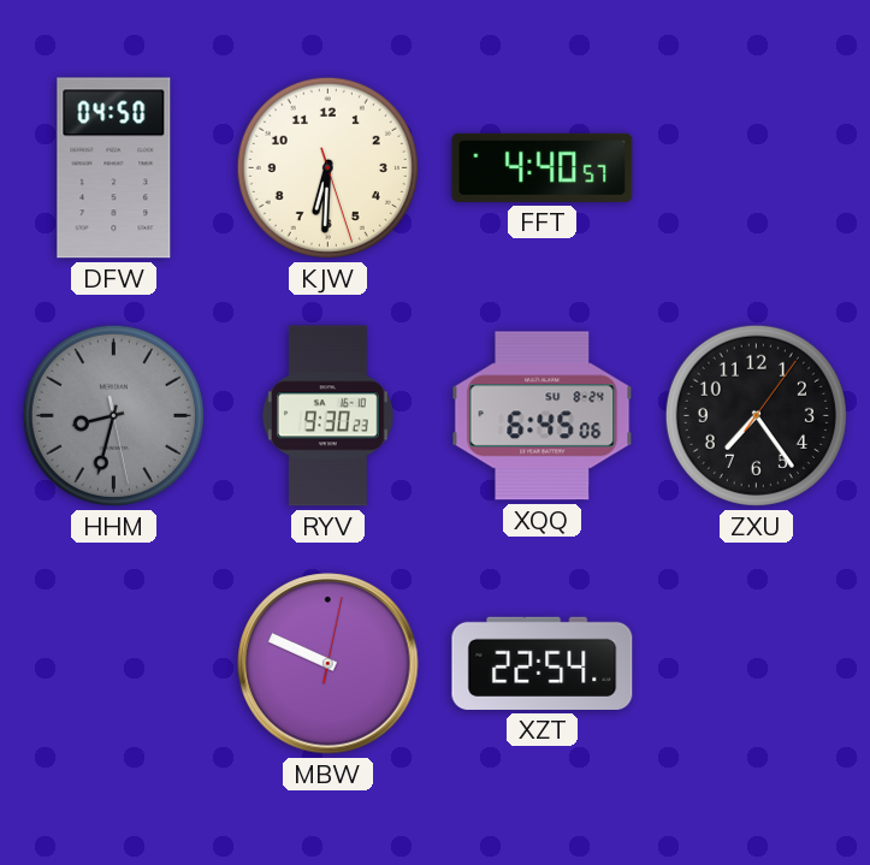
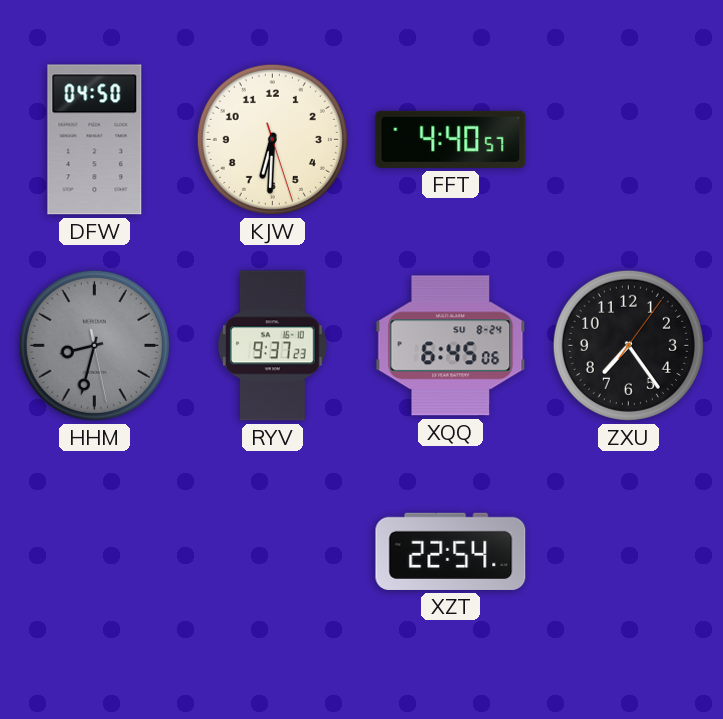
RYV: 9:30 -> 9:37 (272, 346)
MBW: 9:49 -> none (329, 664)
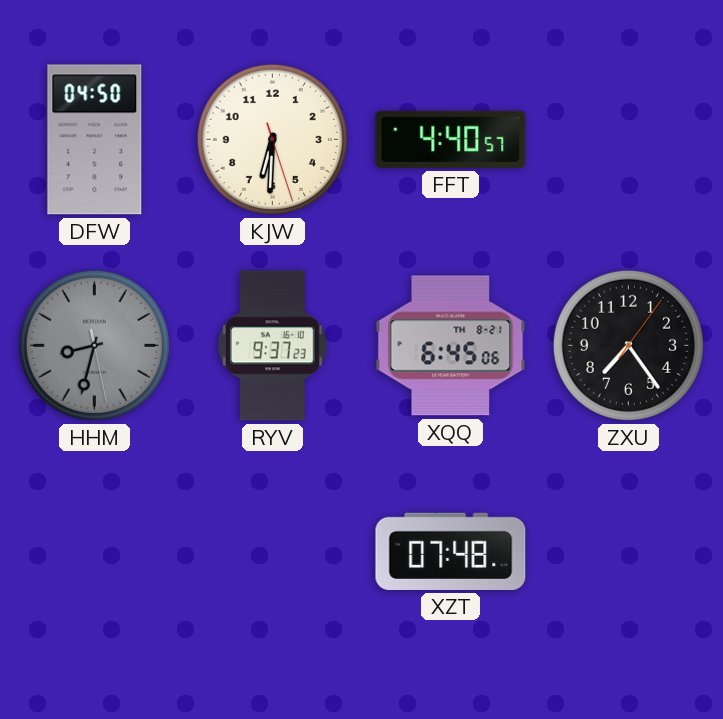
XQQ date: SU 8-24 -> TH 8-21 (451, 346)
XZT: 22:54 -> 07:48 (451, 551)
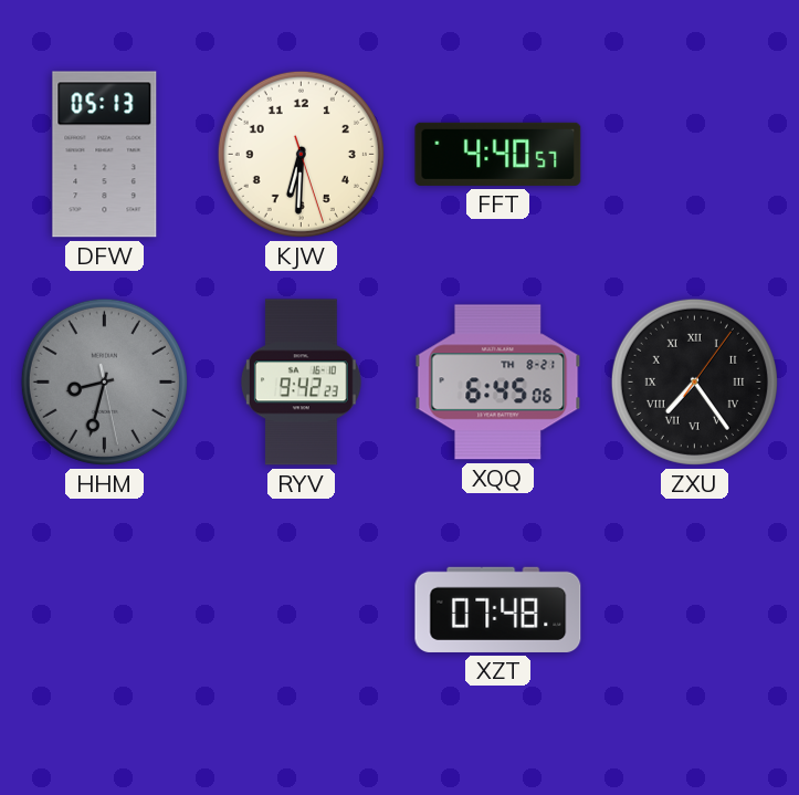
DFW: 04:50 -> 05:13 (105, 155)
RYV: 9:37 -> 9:42 (301, 383)
ZXU numerals: Arabic -> Roman (694, 381)
